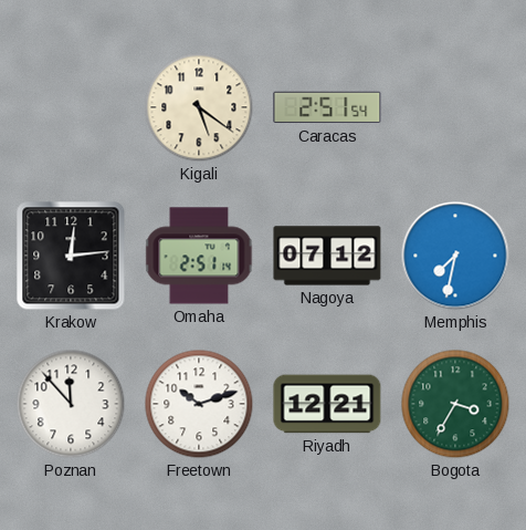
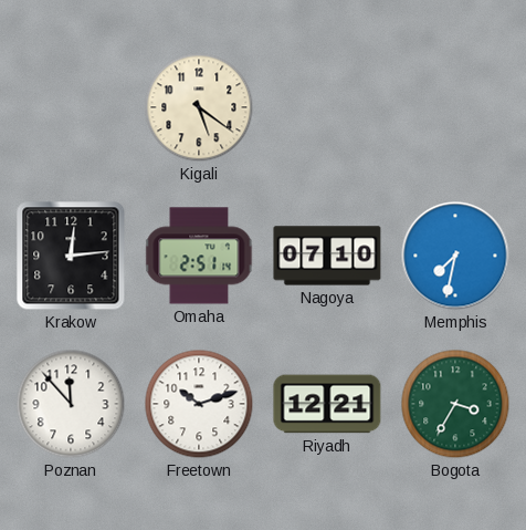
Caracas: 2:51 -> none (327, 107)
Nagoya: 07:12 -> 07:10 (327, 256)
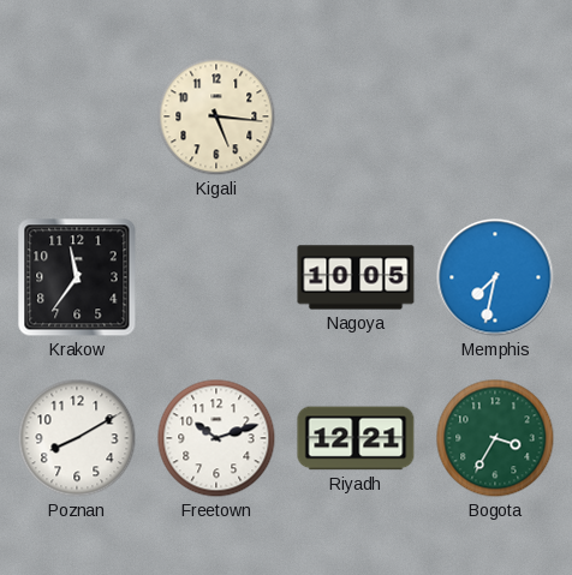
Kigali: 5:21 -> 5:16 (216, 116)
Krakow: 12:14 -> 11:36 (77, 277)
Omaha: 2:51 -> none (199, 256)
Nagoya: 07:10 -> 10:05 (356, 277)
Poznan: 11:53 -> 8:10 (77, 438)
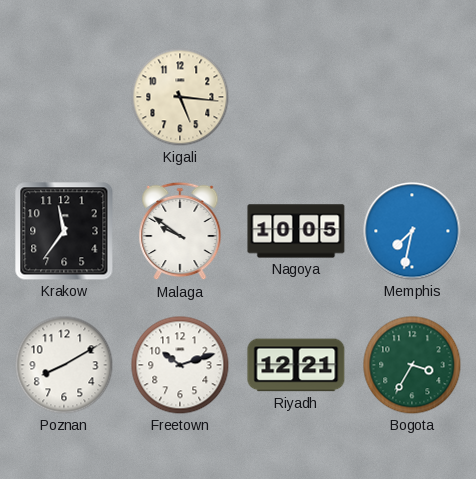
Malaga: none -> 9:51 (180, 231)
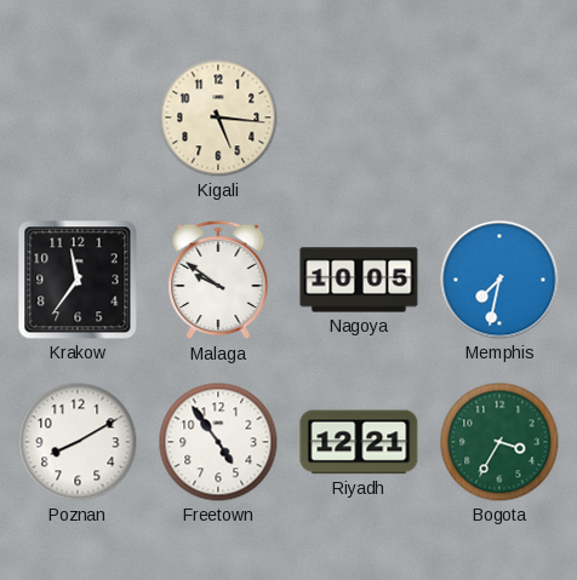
Freetown: 10:12 -> 4:54 (218, 442)
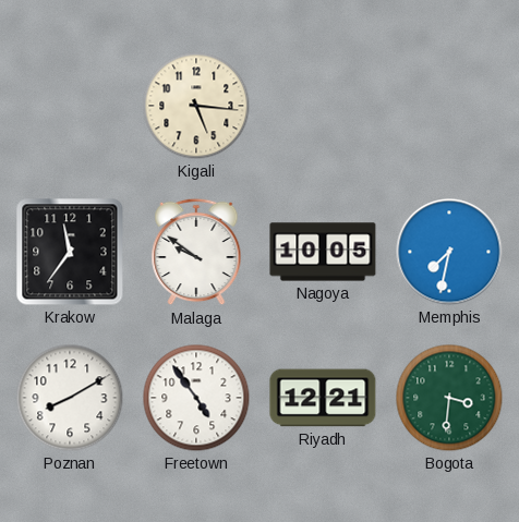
Bogota: 3:35 -> 3:31 (449, 398)
